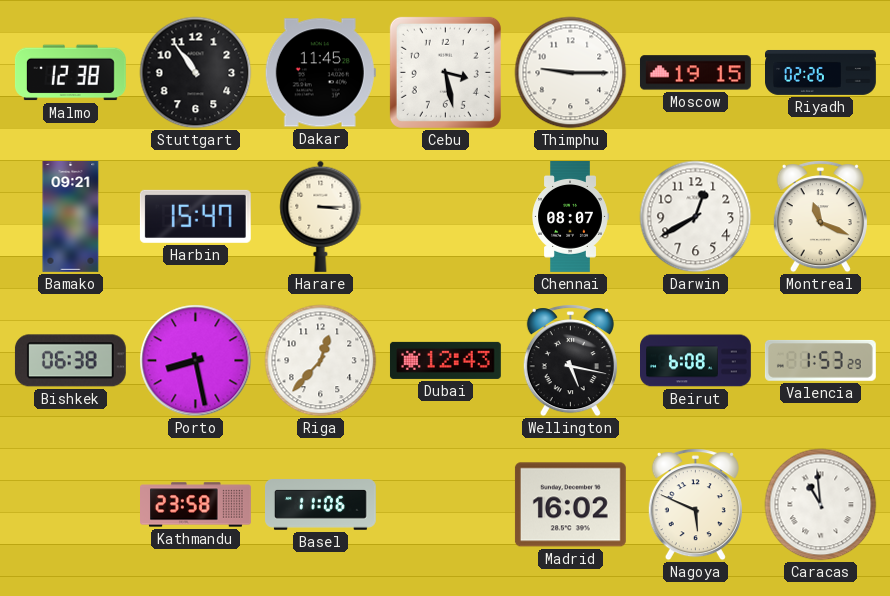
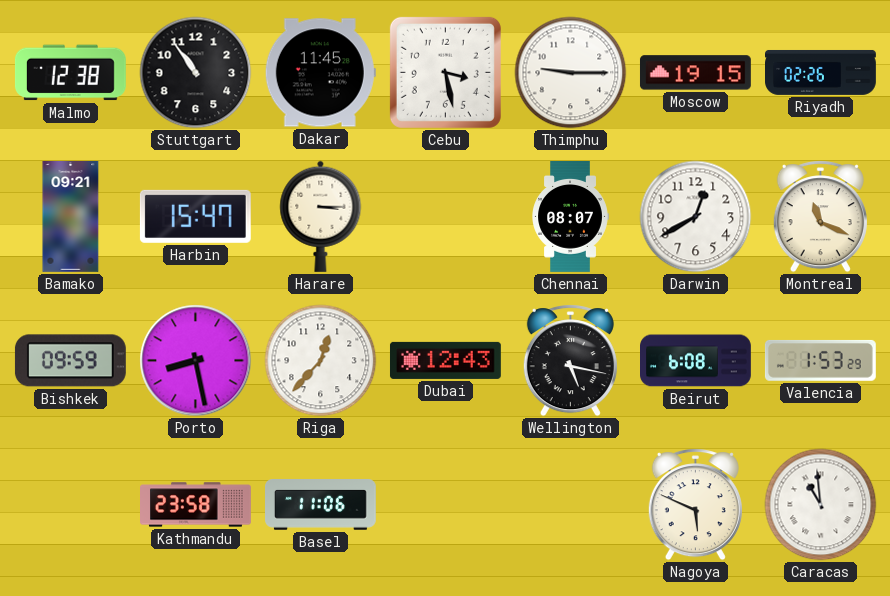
Bishkek: 06:38 -> 09:59 (70, 361)
Madrid: 16:02 -> none (570, 505)
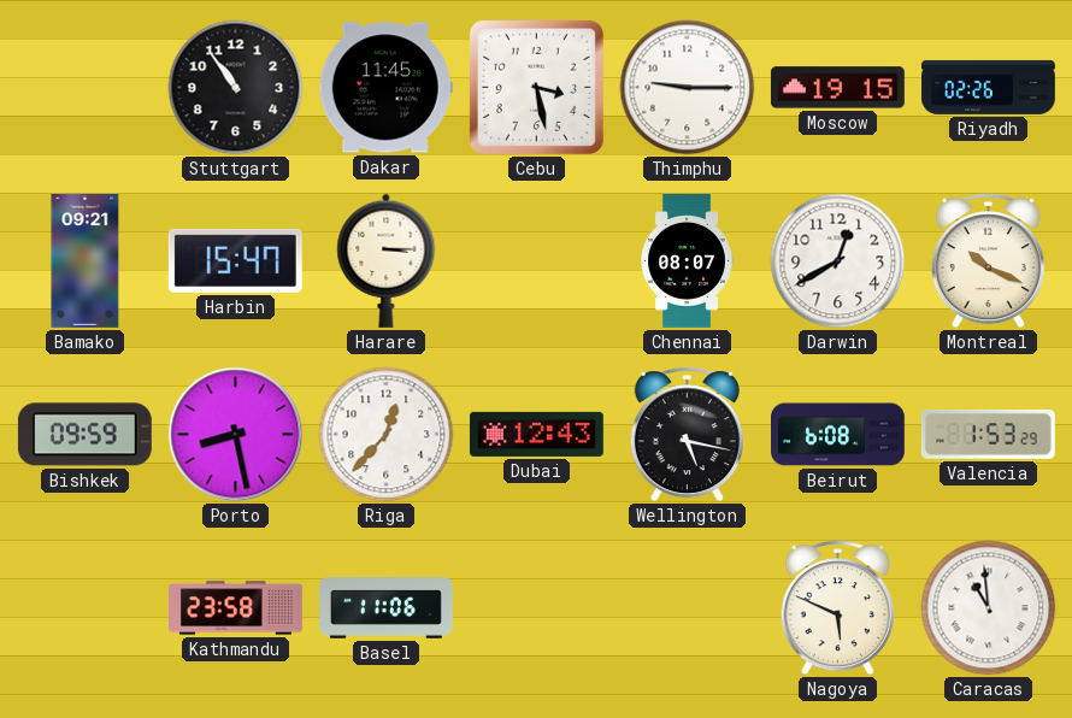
Malmo: 12:38 -> none (70, 73)
Montreal: 11:19 -> 10:19 (988, 261)
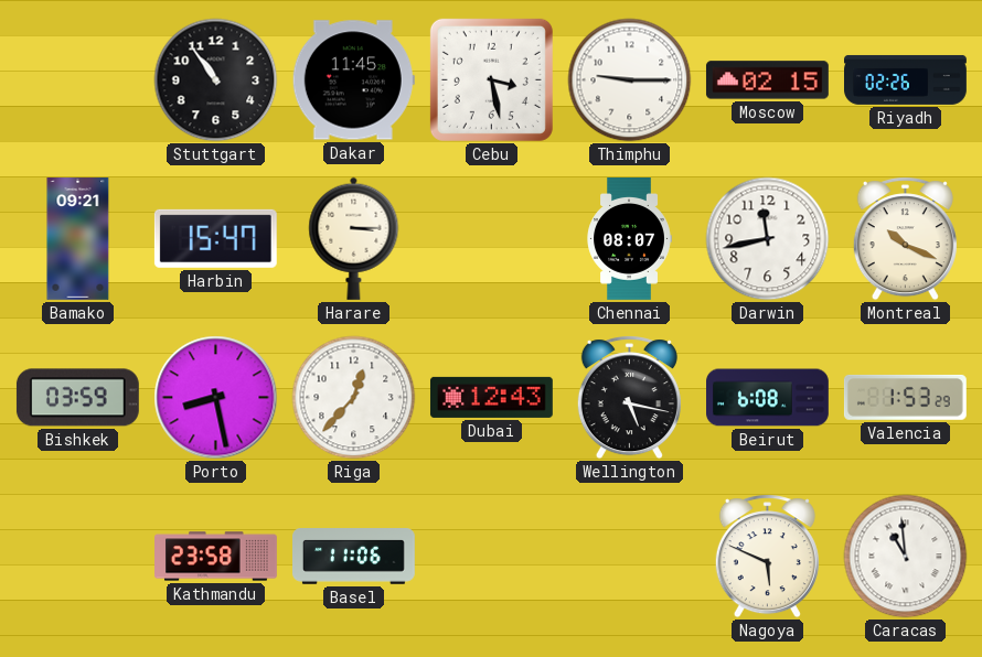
Moscow: 19:15 -> 02:15 (767, 80)
Darwin: 12:40 -> 11:43 (768, 239)
Bishkek: 09:59 -> 03:59 (77, 398)
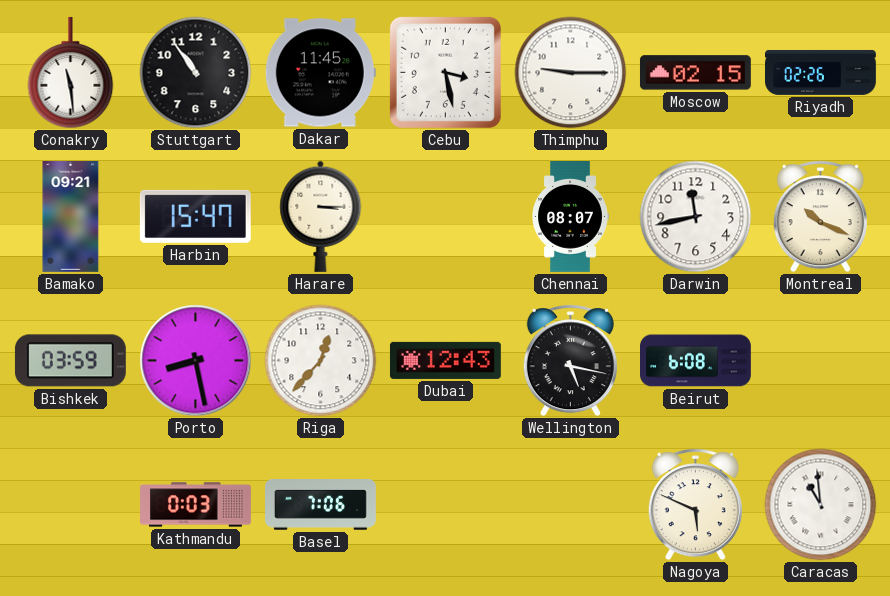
Conakry: none -> 11:29 (71, 73)
Valencia: 1:53 -> none (905, 397)
Kathmandu: 23:58 -> 0:03 (196, 505)
Basel: 11:06 -> 7:06 (321, 505)
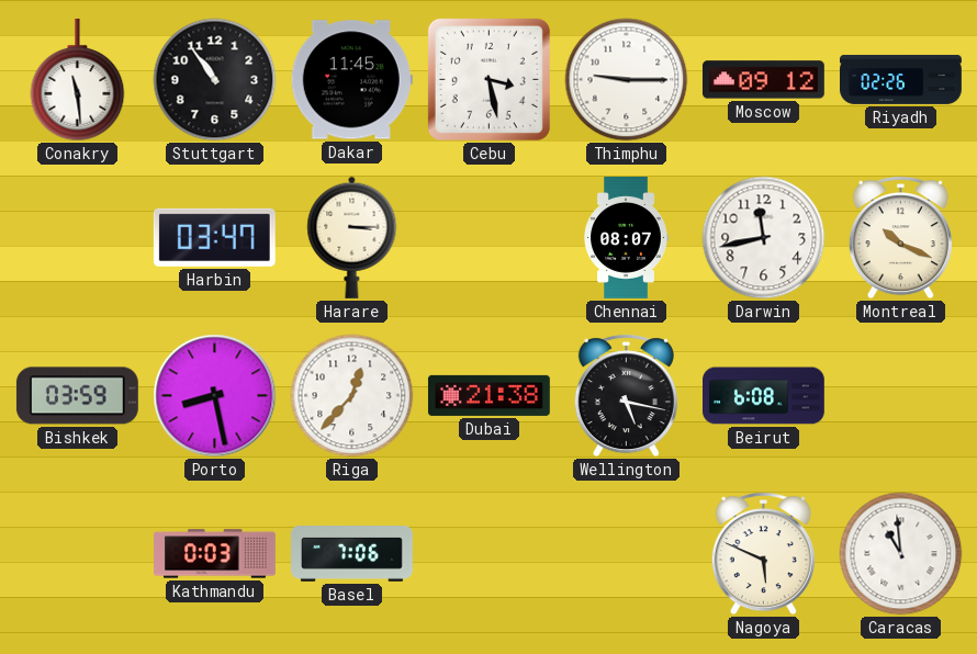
Moscow: 02:15 -> 09:12 (763, 80)
Bamako: 09:21 -> none (71, 217)
Harbin: 15:47 -> 03:47 (214, 237)
Dubai: 12:43 -> 21:38 (488, 395)
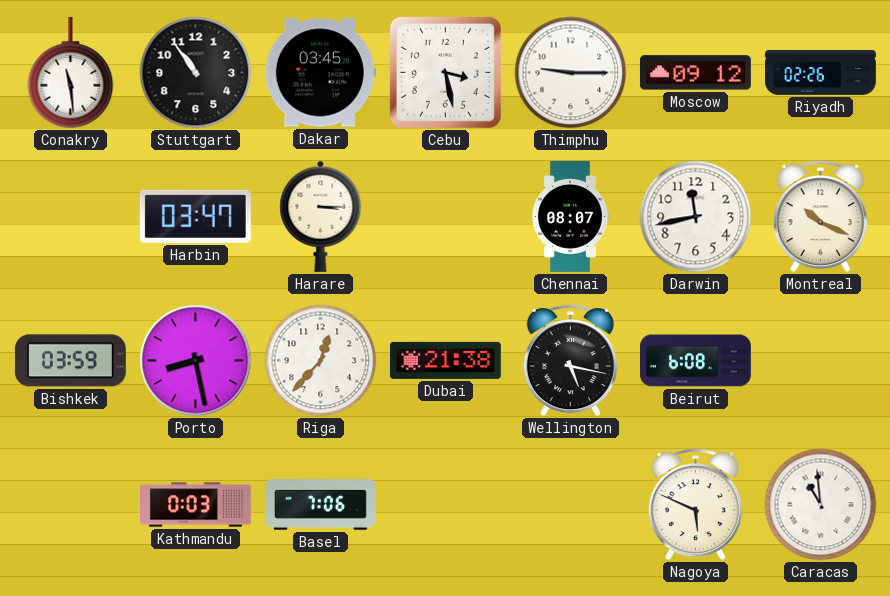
Dakar: 11:45 -> 03:45 (320, 73)
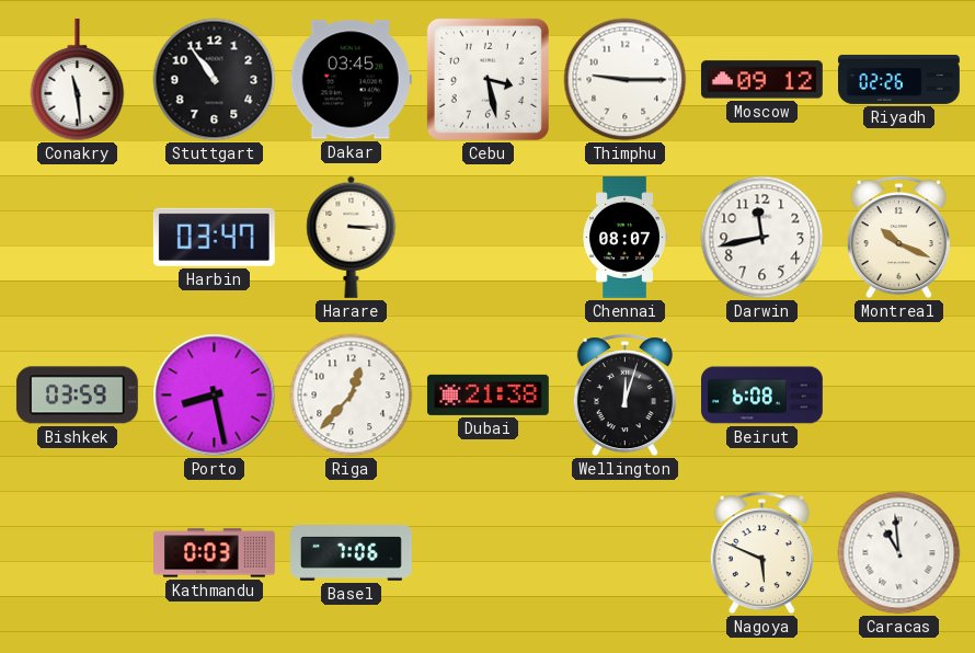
Wellington: 5:17 -> 12:03 (624, 396)
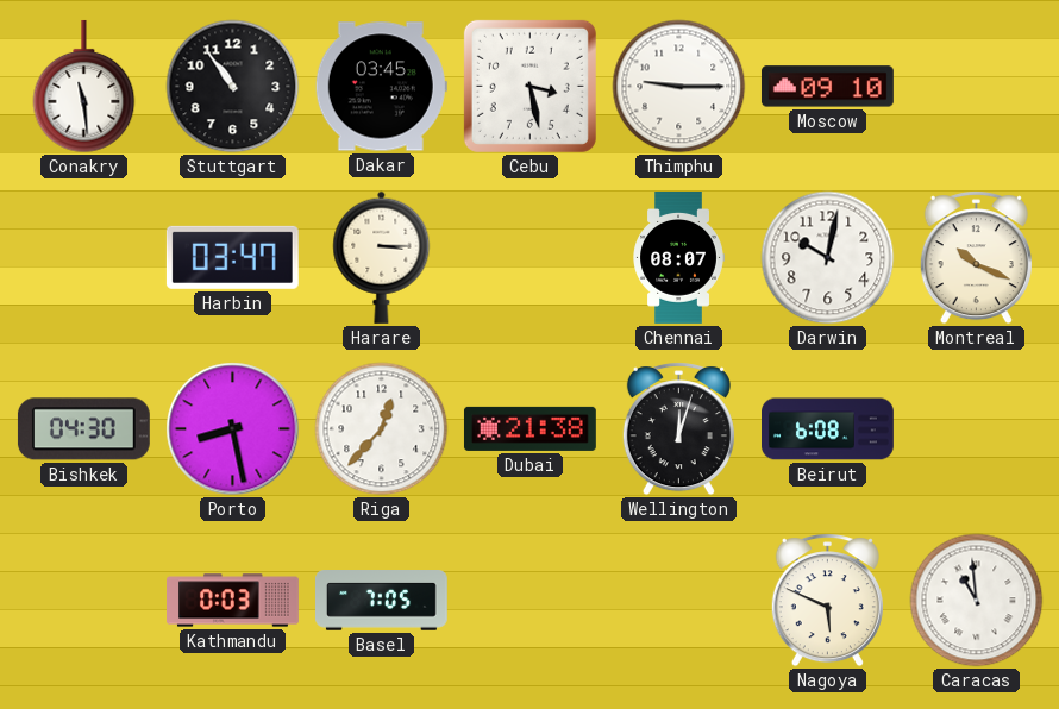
Moscow: 09:12 -> 09:10 (827, 87)
Riyadh: 02:26 -> none (899, 79)
Darwin: 11:43 -> 10:02 (828, 258)
Bishkek: 03:59 -> 04:30 (83, 429)
Basel: 7:06 -> 7:05 (382, 601)
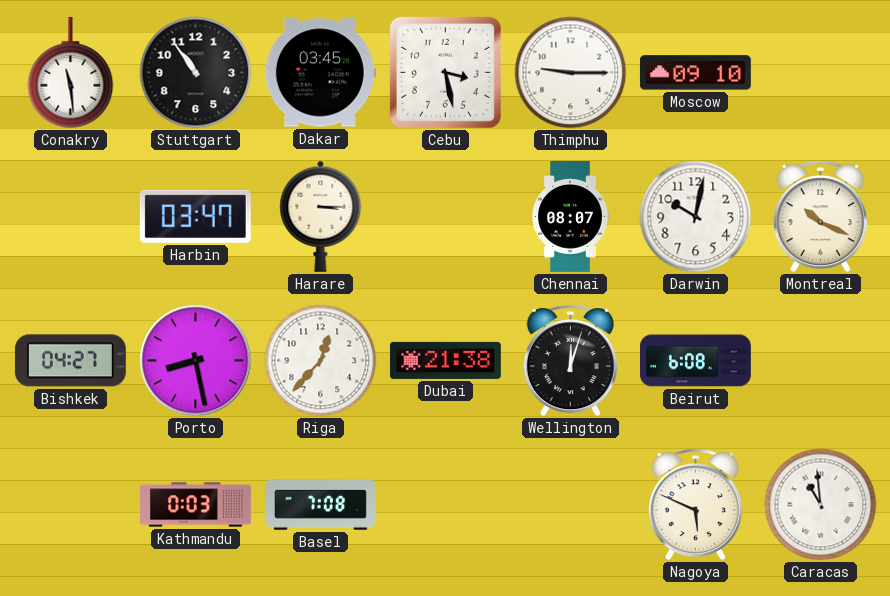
Bishkek: 04:30 -> 04:27 (70, 361)
Basel: 7:05 -> 7:08 (321, 505)
